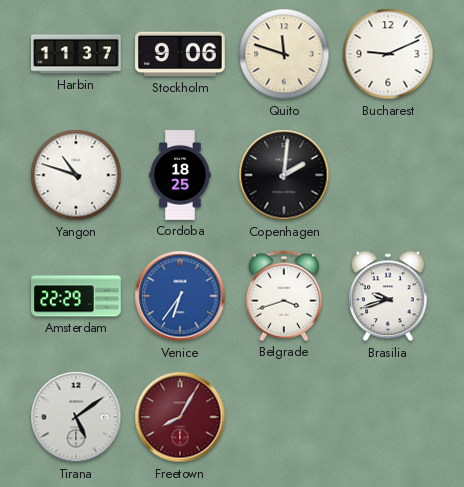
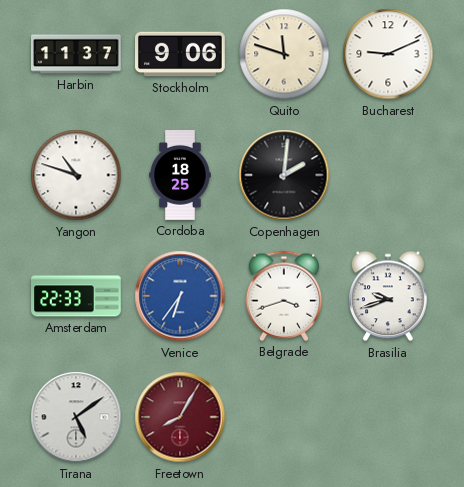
Amsterdam: 22:29 -> 22:33 (77, 296)
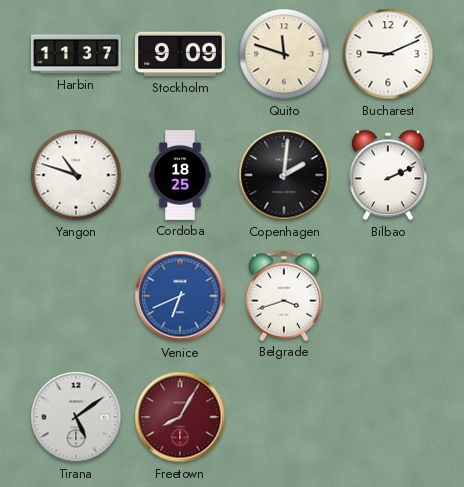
Stockholm: 9:06 -> 9:09 (181, 54)
Bilbao: none -> 2:11 (389, 175)
Amsterdam: 22:33 -> none (77, 296)
Venice: 6:36 -> 6:41 (180, 296)
Brasilia: 9:42 -> none (389, 296)
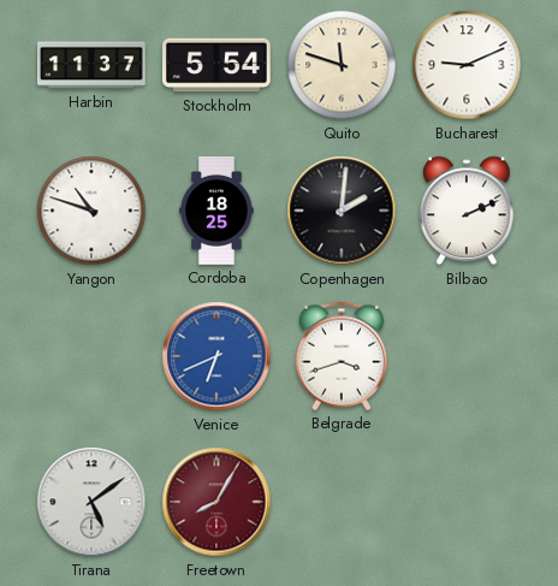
Stockholm: 9:09 -> 5:54 (218, 65)
